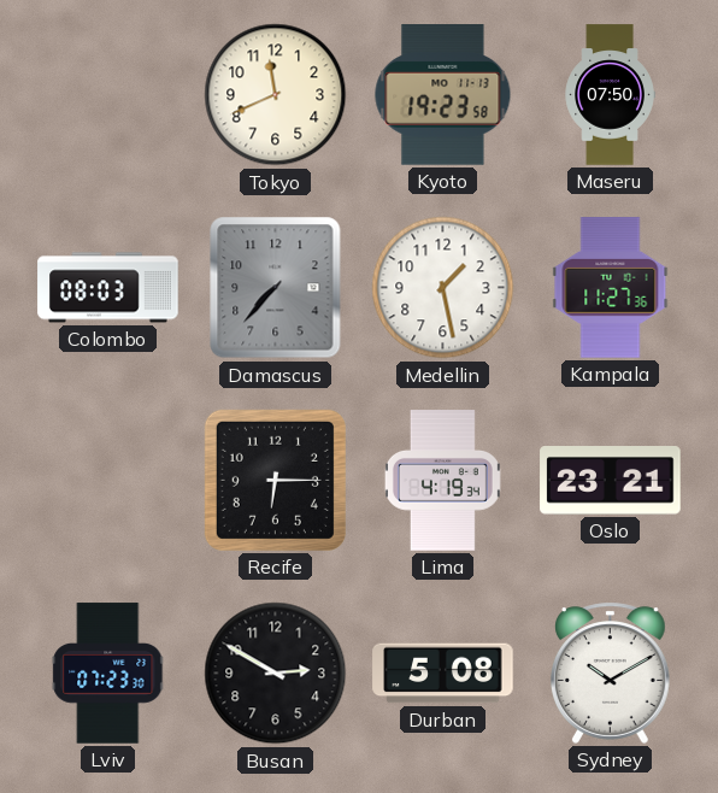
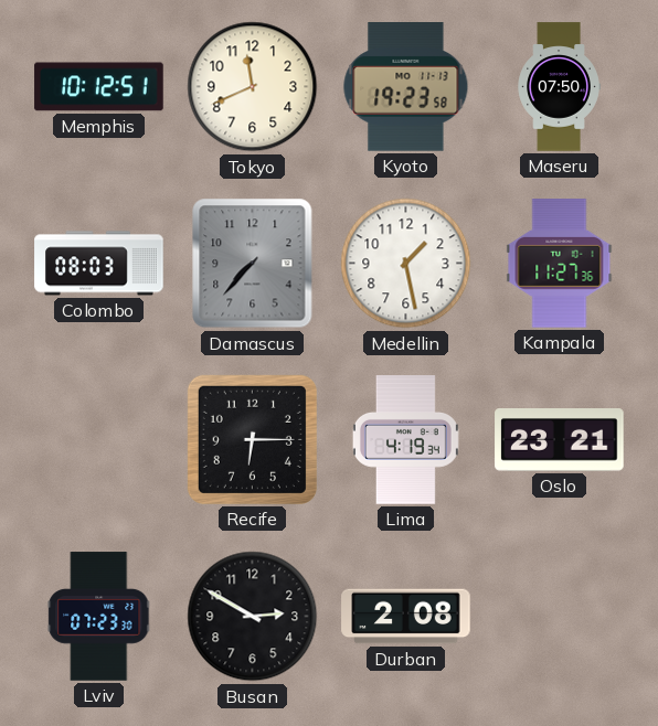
Memphis: none -> 10:12 (99, 87)
Durban: 5:08 -> 2:08 (406, 617)
Sydney: 10:10 -> none (611, 672)
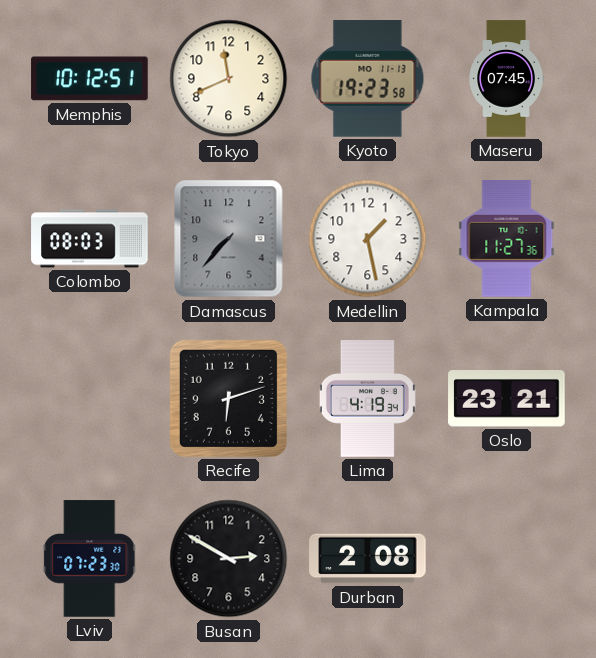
Maseru: 07:50 -> 07:45 (506, 79)
Recife: 6:15 -> 6:12 (228, 398)
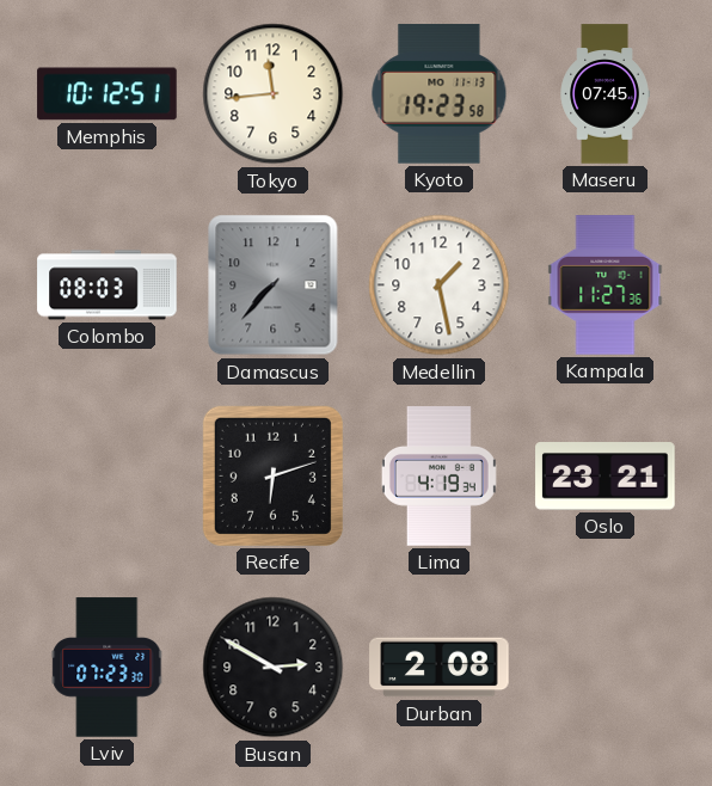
Tokyo: 11:41 -> 11:44 (274, 94)
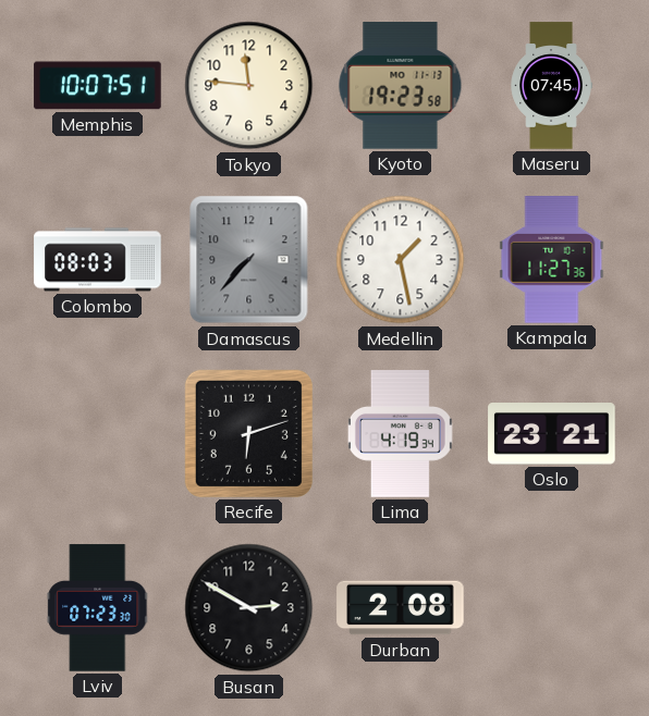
Memphis: 10:12 -> 10:07 (98, 86)
Tokyo: 11:44 -> 11:46 (249, 86)
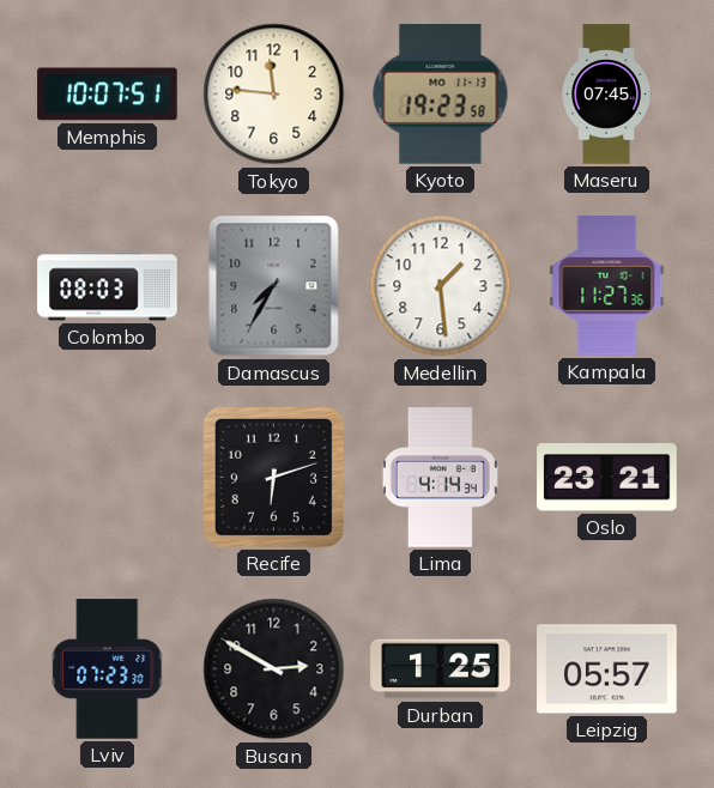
Damascus: 7:37 -> 7:35 (274, 286)
Medellin: 1:28 -> 1:29 (441, 286)
Lima: 4:19 -> 4:14 (440, 478)
Durban: 2:08 -> 1:25 (441, 669)
Leipzig: none -> 05:57 (607, 669)
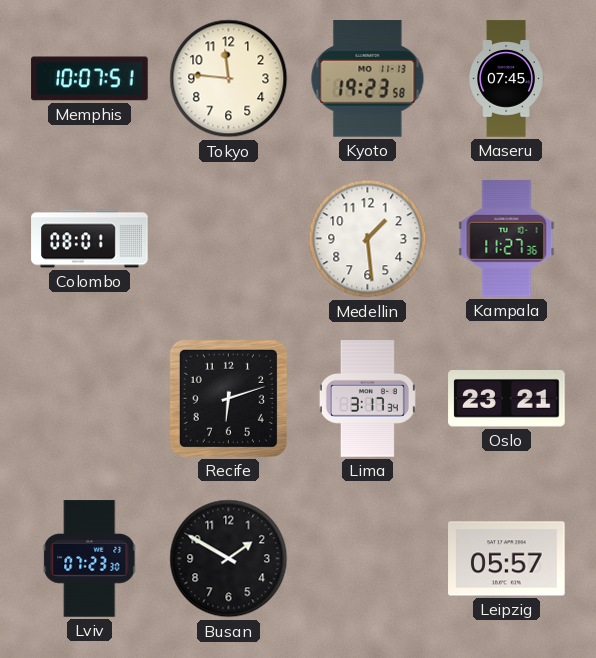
Colombo: 08:03 -> 08:01 (90, 239)
Damascus: 7:35 -> none (274, 286)
Lima: 4:14 -> 3:17 (367, 399)
Busan: 2:50 -> 1:50 (229, 559)
Durban: 1:25 -> none (441, 669)
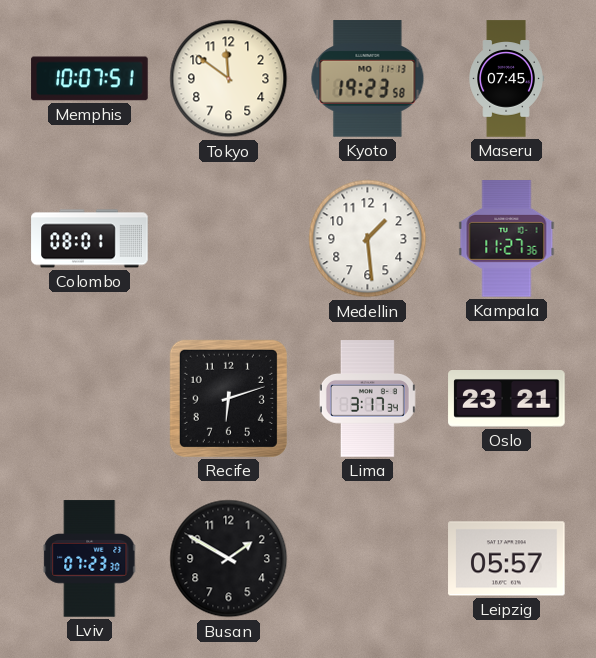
Tokyo: 11:46 -> 11:51 (229, 79)
